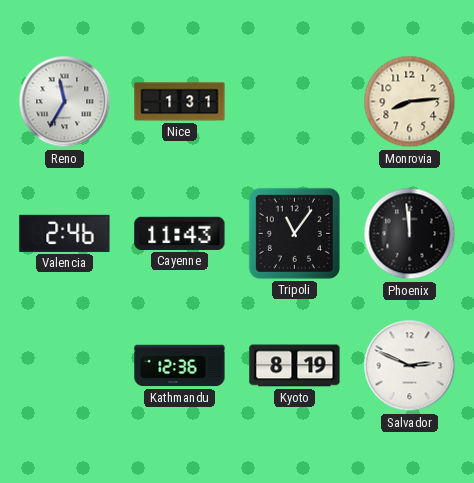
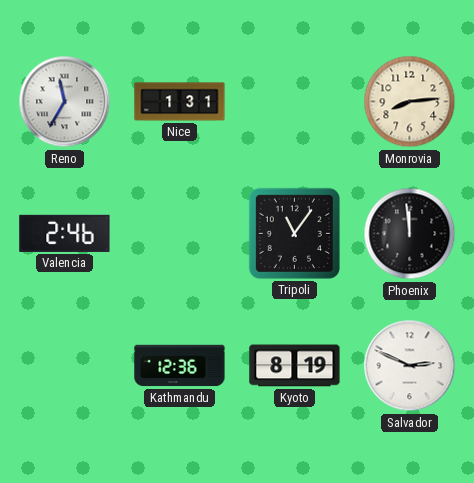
Cayenne: 11:43 -> none (180, 233)
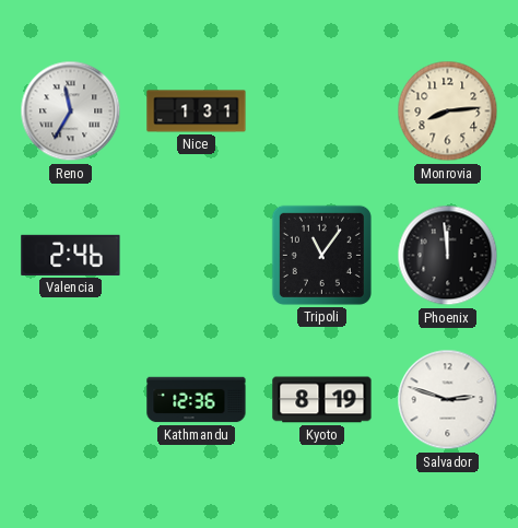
Salvador: 2:49 -> 2:48 (448, 400)
